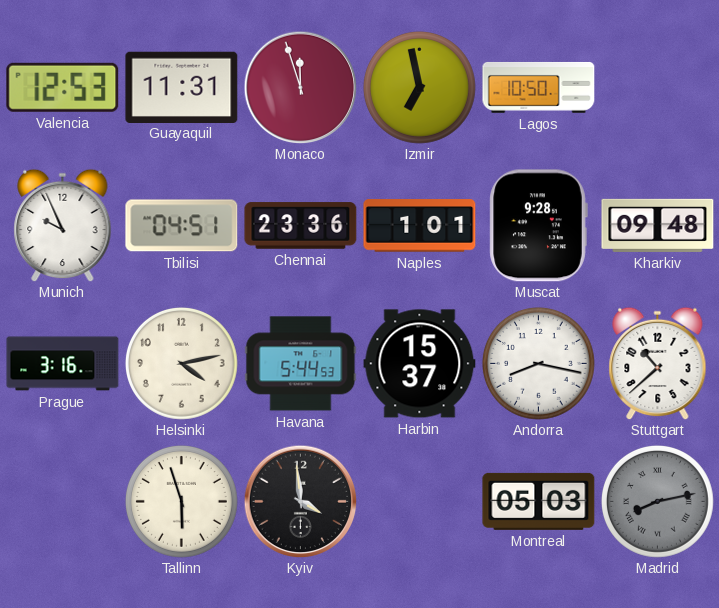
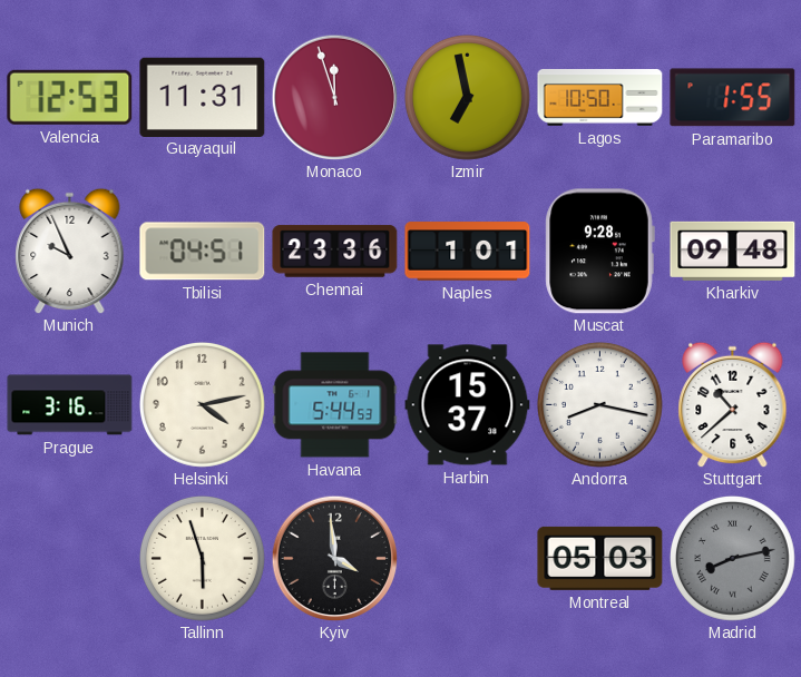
Paramaribo: none -> 1:55 (733, 98)
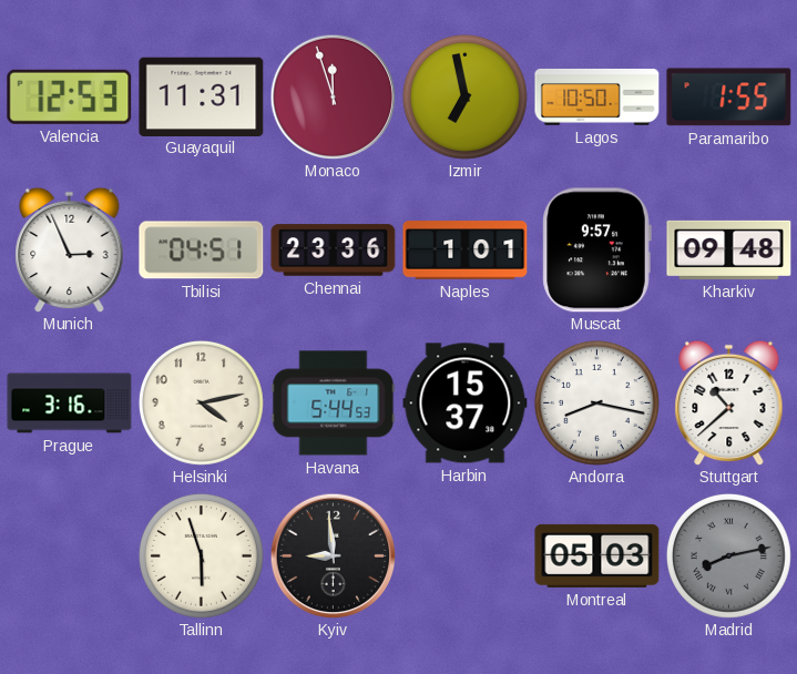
Munich: 9:56 -> 2:56 (70, 249)
Muscat: 9:28 -> 9:57 (596, 251)
Kyiv: 3:59 -> 8:59 (333, 555)
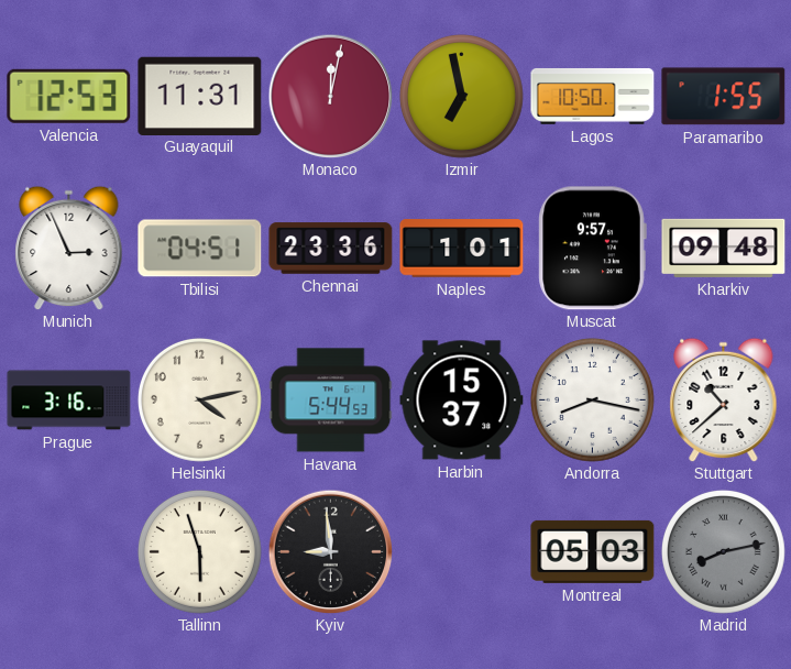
Monaco: 11:57 -> 12:02 (330, 96)
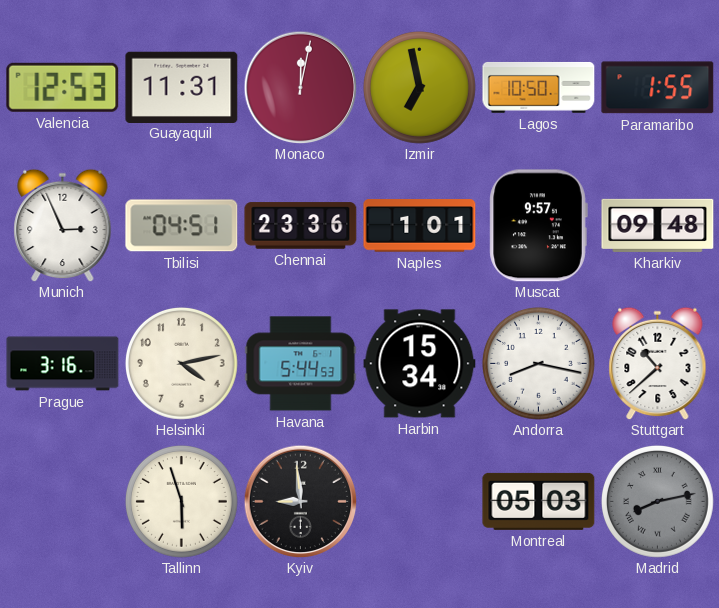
Harbin: 15:37 -> 15:34 (420, 364)
